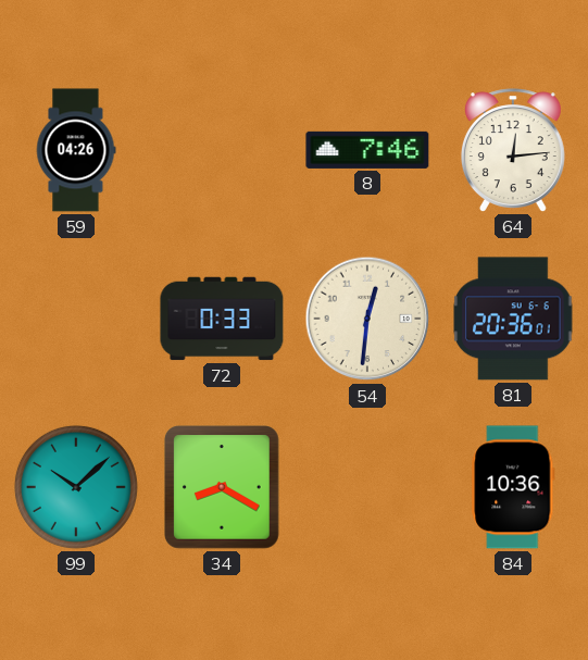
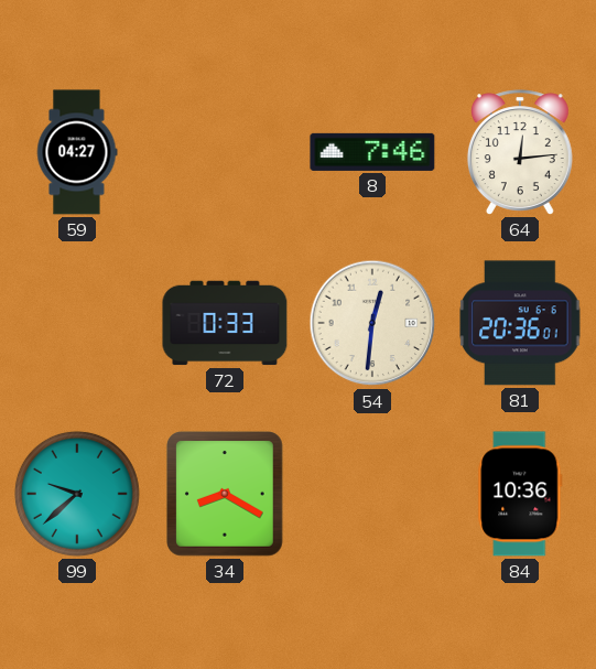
59: 04:26 -> 04:27 (77, 152)
99: 10:08 -> 9:38 (77, 494)
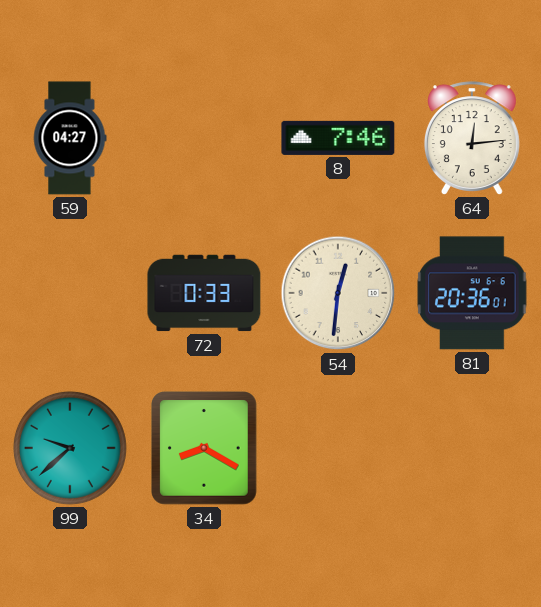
84: 10:36 -> none (520, 494)
